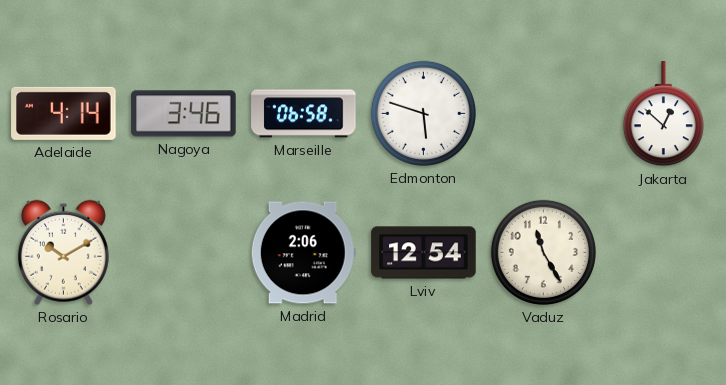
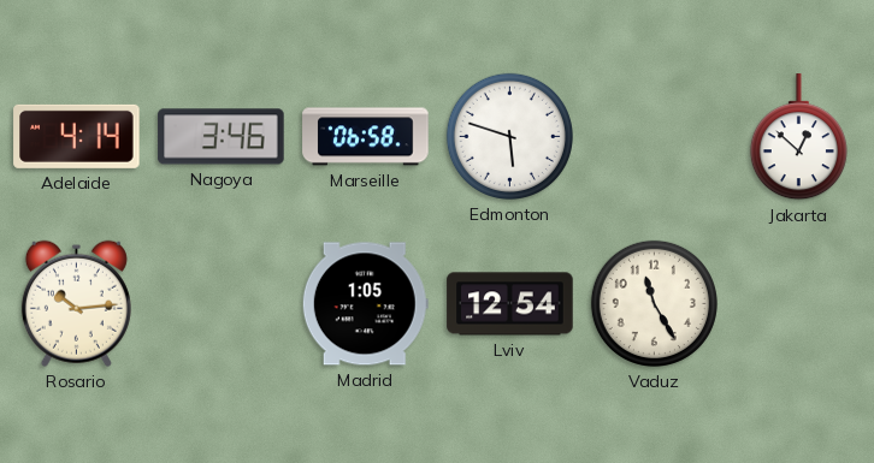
Rosario: 10:10 -> 10:14 (76, 303)
Madrid: 2:06 -> 1:05 (365, 304)
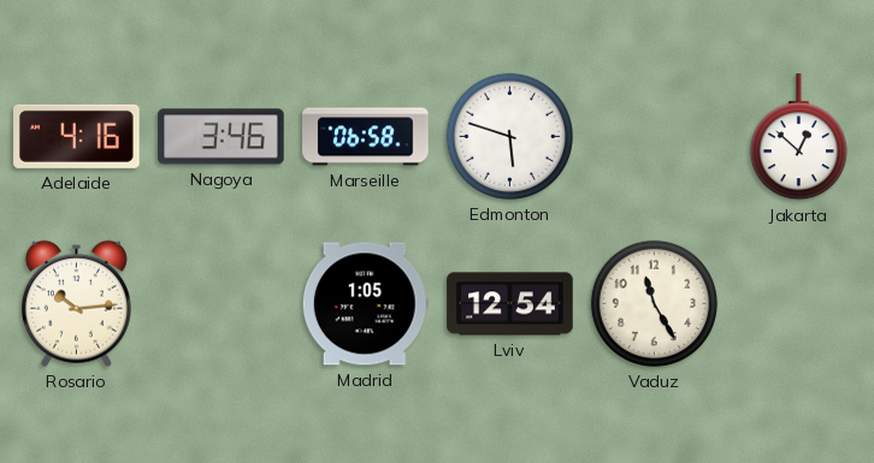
Adelaide: 4:14 -> 4:16 (77, 136)
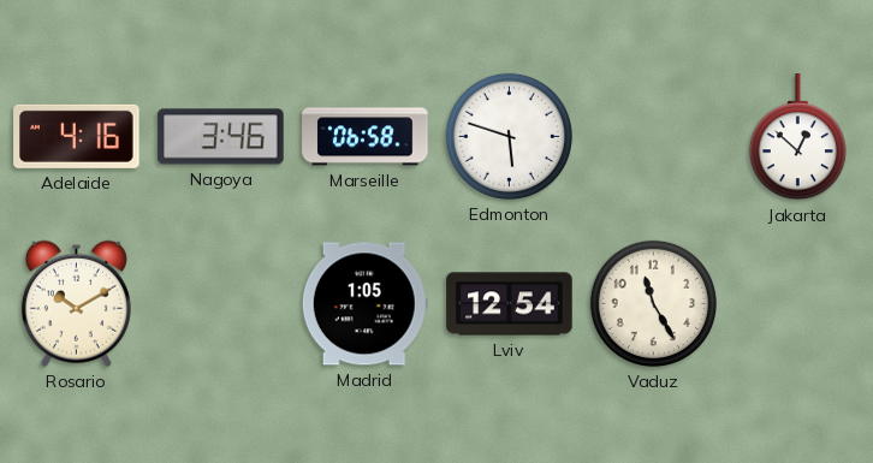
Rosario: 10:14 -> 10:10 (76, 303)
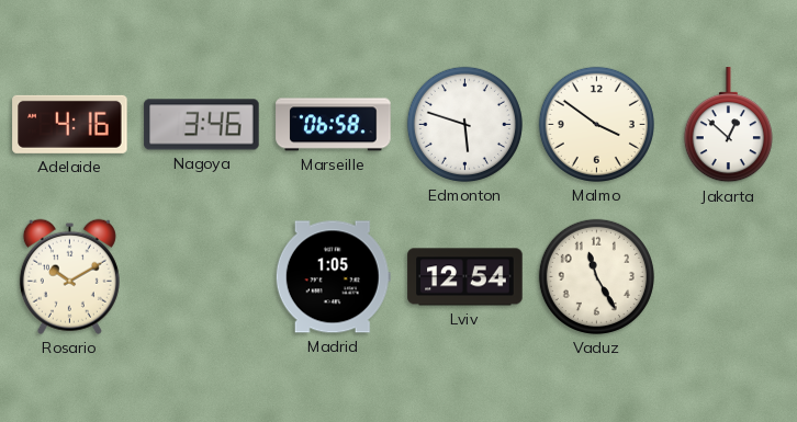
Malmo: none -> 3:51 (596, 124)
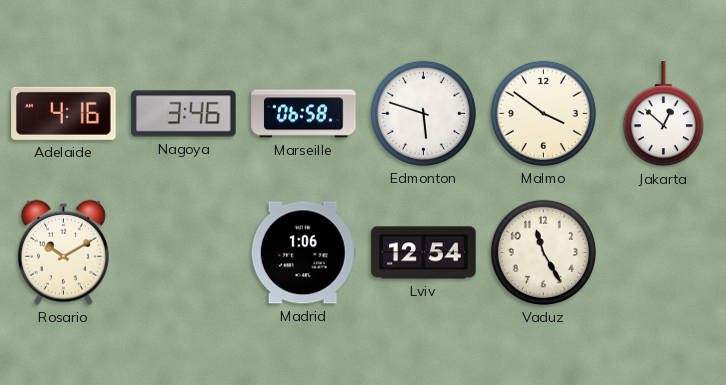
Madrid: 1:05 -> 1:06 (303, 253)
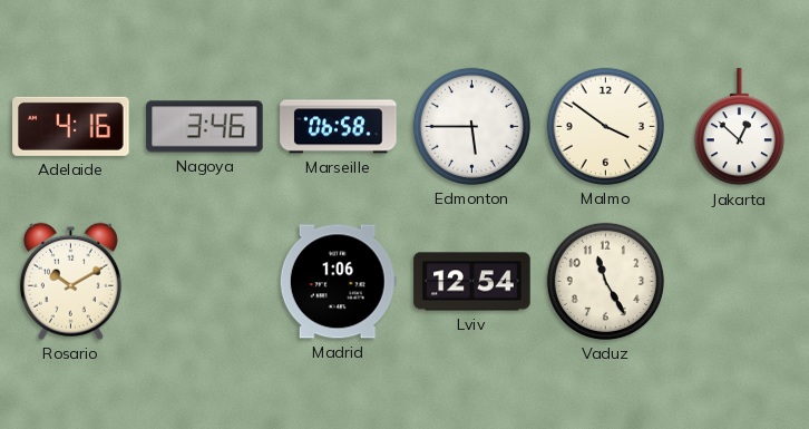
Edmonton: 5:48 -> 5:45 (471, 126)
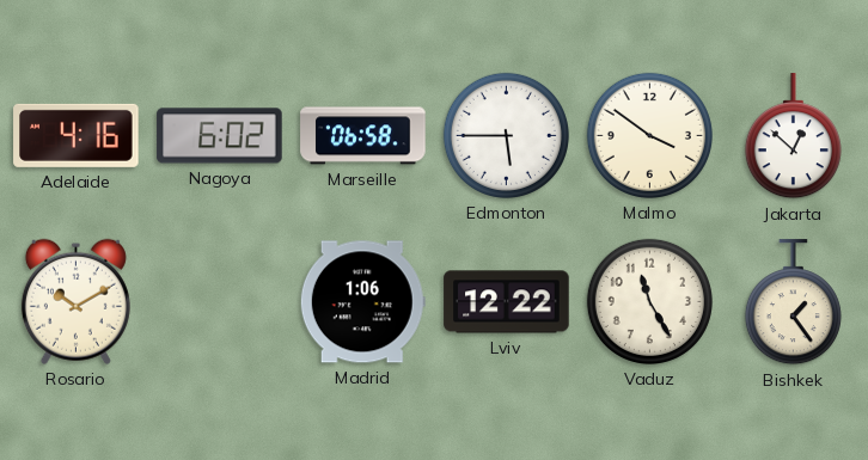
Nagoya: 3:46 -> 6:02 (220, 136)
Lviv: 12:54 -> 12:22 (507, 302)
Bishkek: none -> 1:24 (793, 302)
